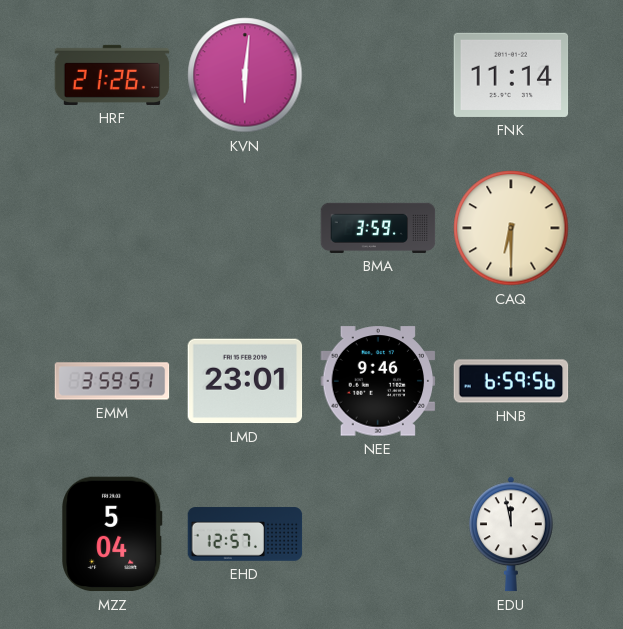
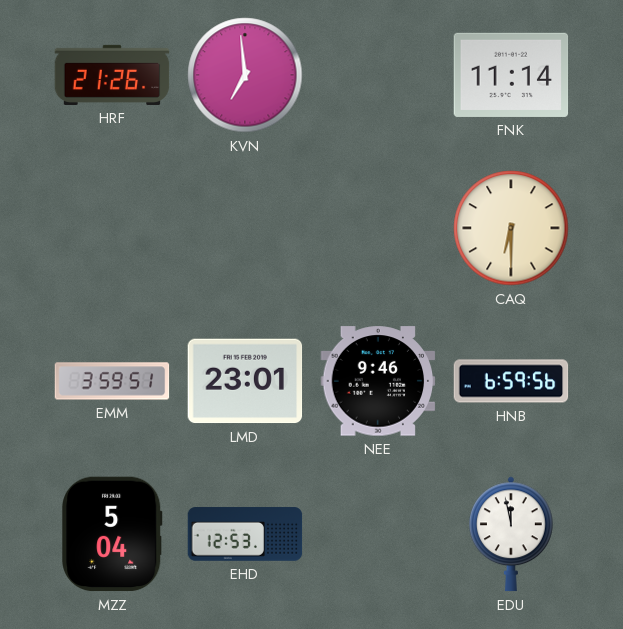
KVN: 6:01 -> 6:59 (245, 75)
BMA: 3:59 -> none (378, 228)
EHD: 12:57 -> 12:53 (245, 534)
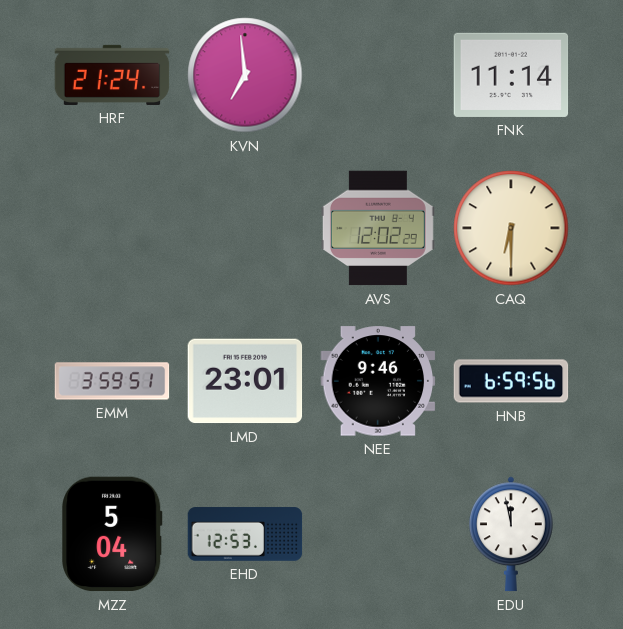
HRF: 21:26 -> 21:24 (112, 75)
AVS: none -> 12:02 (378, 228)
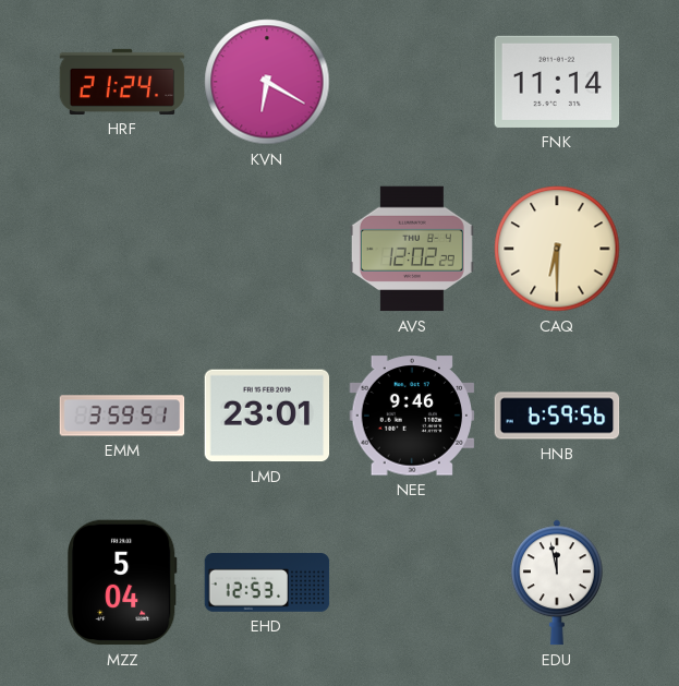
KVN: 6:59 -> 6:20 (267, 82)
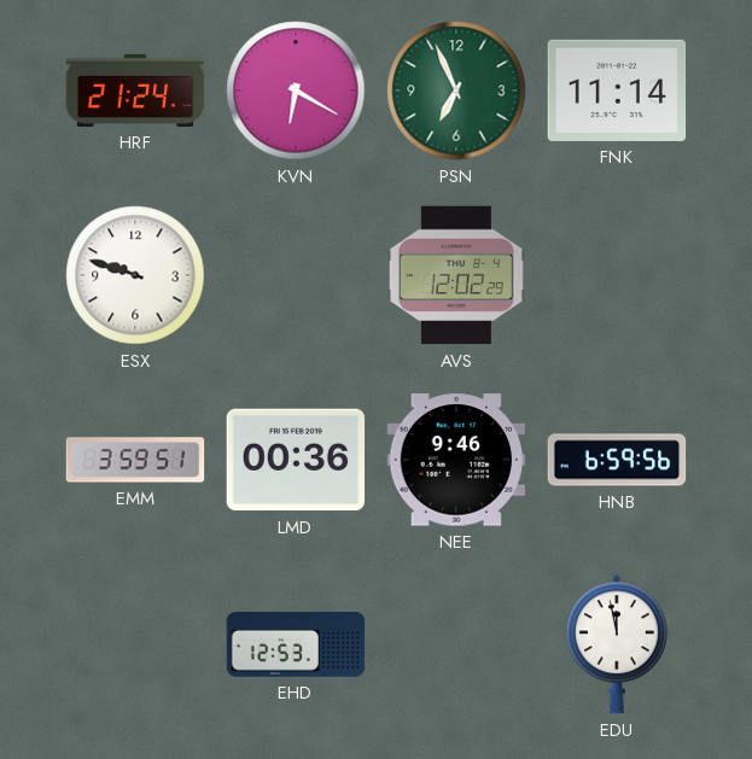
PSN: none -> 6:56 (456, 91)
ESX: none -> 9:48 (135, 275)
CAQ: 6:30 -> none (557, 249)
LMD: 23:01 -> 00:36 (296, 460)
MZZ: 5:04 -> none (123, 582)
